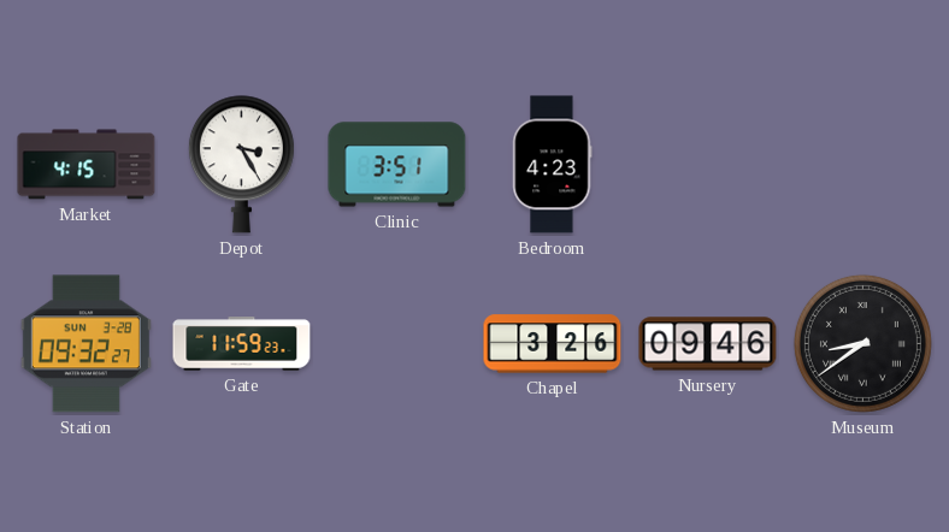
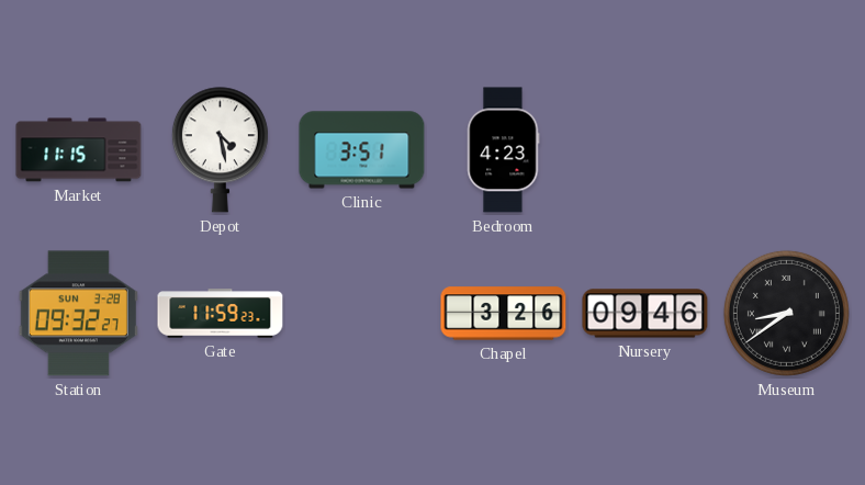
Market: 4:15 -> 11:15 (79, 150)
Depot: 3:25 -> 4:28 (220, 150)
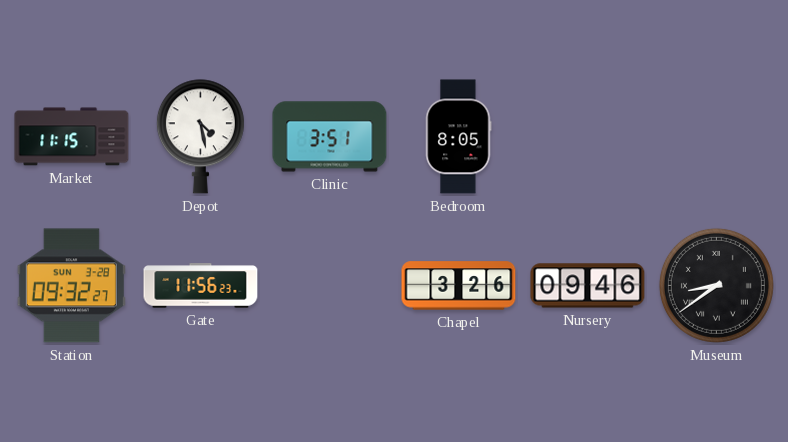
Bedroom: 4:23 -> 8:05 (458, 137)
Gate: 11:59 -> 11:56 (201, 286)
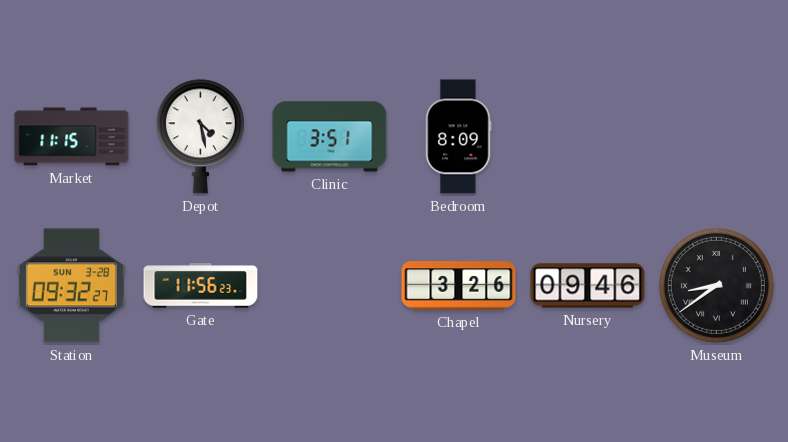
Bedroom: 8:05 -> 8:09 (458, 137)
